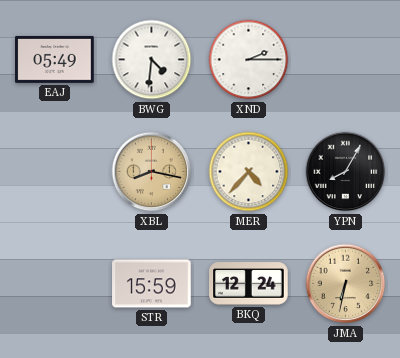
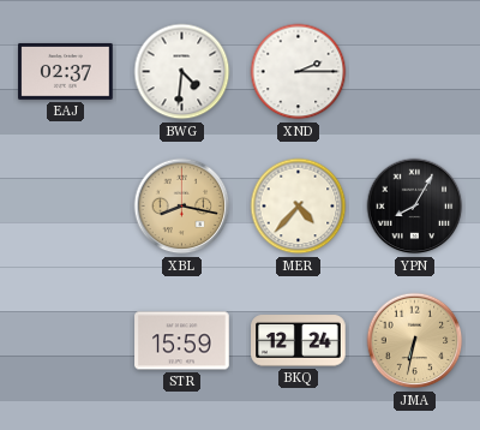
EAJ: 05:49 -> 02:37 (66, 71)
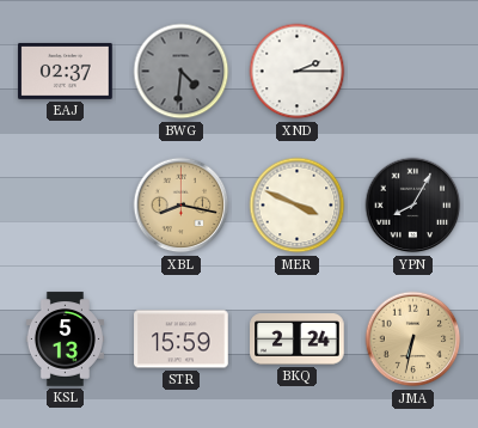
BWG dial: white -> grey (182, 72)
MER: 4:37 -> 3:49 (298, 206)
KSL: none -> 5:13 (65, 340)
BKQ: 12:24 -> 2:24 (298, 340)
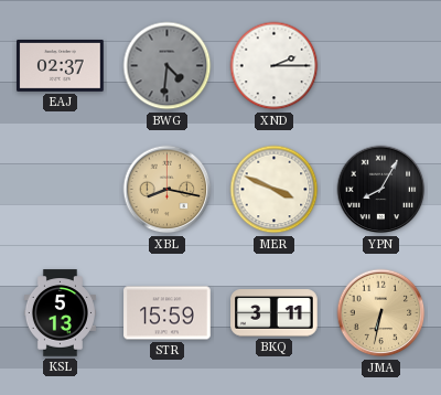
BKQ: 2:24 -> 3:11 (275, 313)
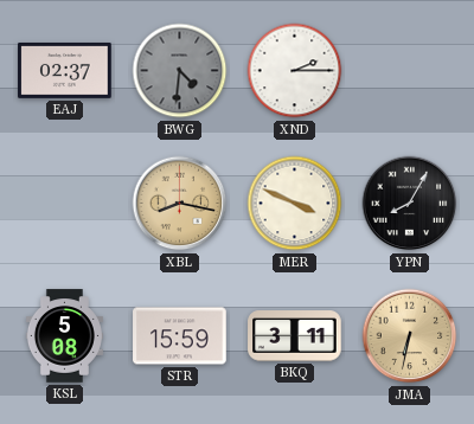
KSL: 5:13 -> 5:08 (64, 336)
